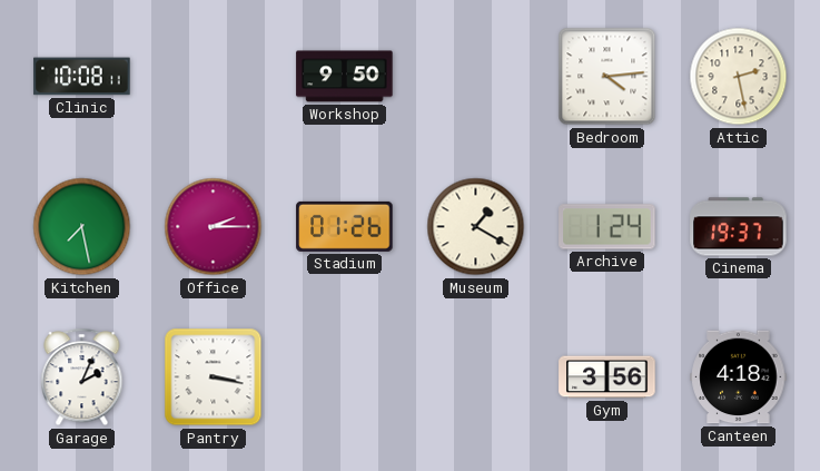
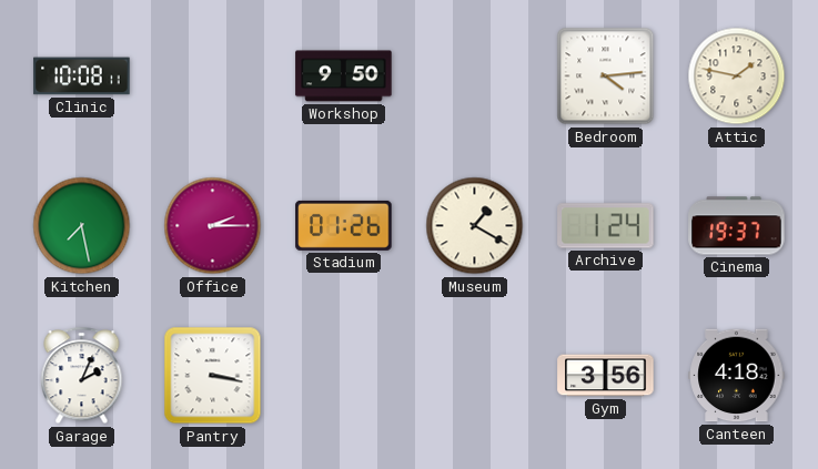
Attic: 2:28 -> 1:47 (737, 77)
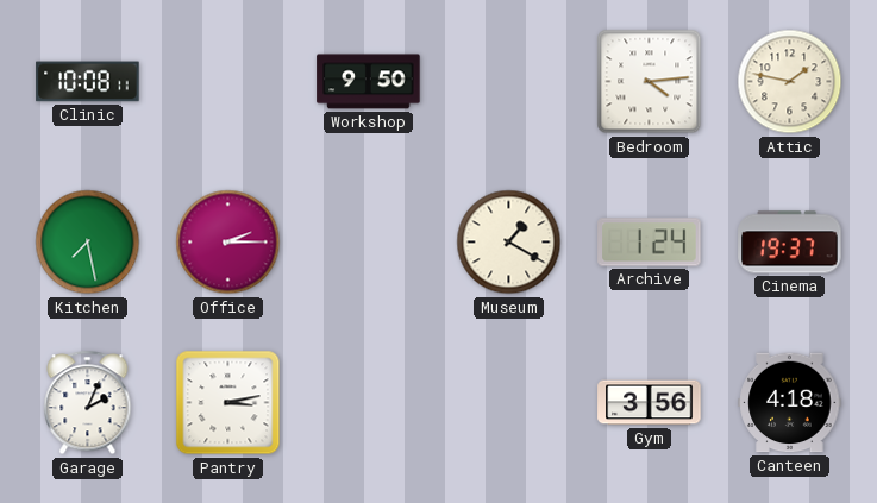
Stadium: 01:26 -> none (344, 225)
Pantry: 3:17 -> 3:13 (228, 403)
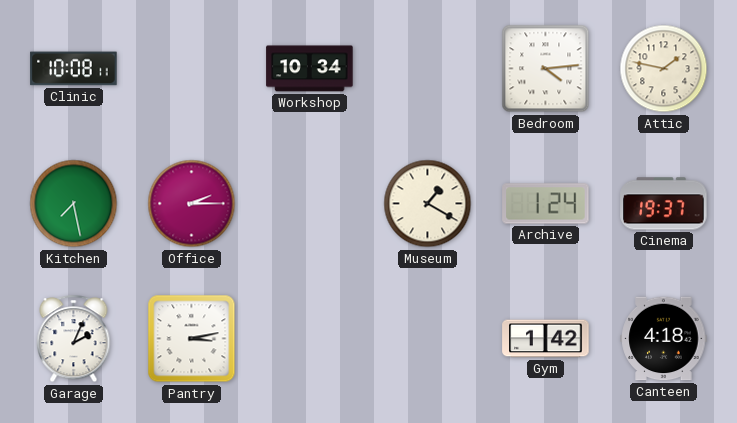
Workshop: 9:50 -> 10:34 (310, 69)
Gym: 3:56 -> 1:42 (546, 339)
